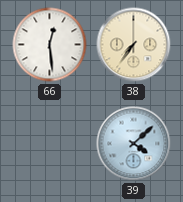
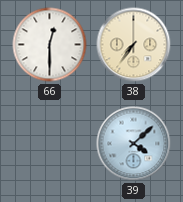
66: 12:29 -> 12:30 (50, 45)
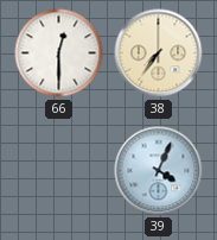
39: 4:08 -> 4:04 (159, 171)
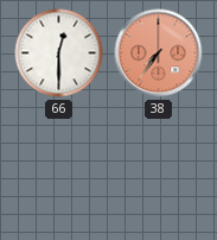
38 dial: cream -> salmon (159, 53)
39: 4:04 -> none (159, 171)
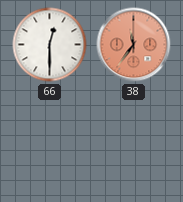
38: 7:36 -> 11:36 (134, 45)
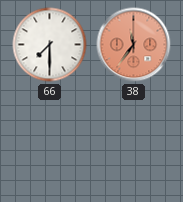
66: 12:30 -> 7:30 (50, 45)
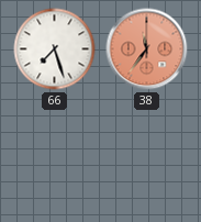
66: 7:30 -> 7:27 (55, 49)
